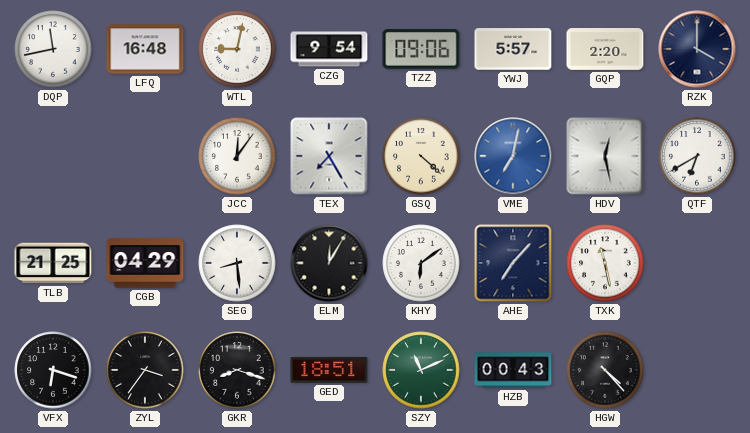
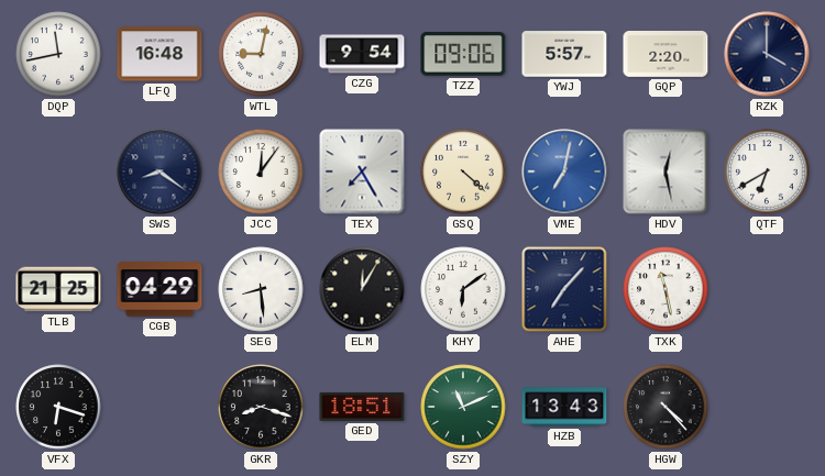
SWS: none -> 8:21 (159, 171)
ZYL: 3:36 -> none (145, 370)
HZB: 00:43 -> 13:43 (564, 407)
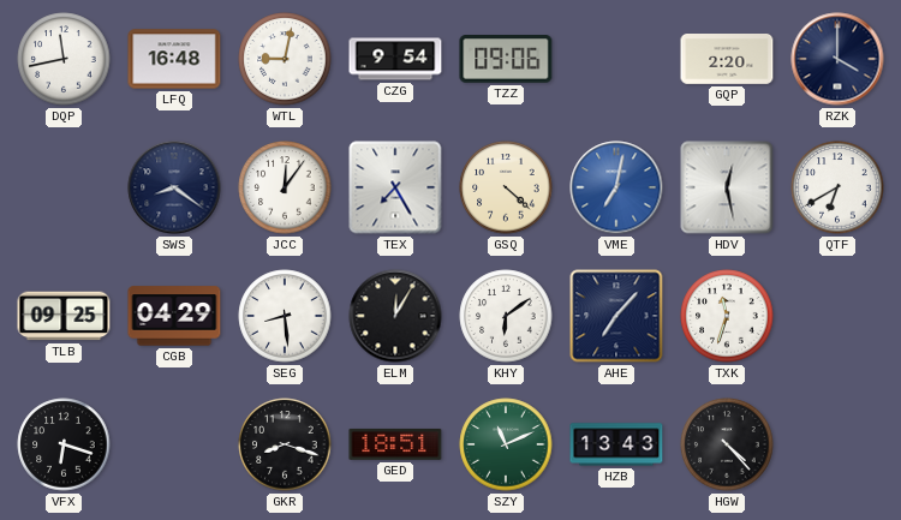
YWJ: 5:57 -> none (564, 54)
TLB: 21:25 -> 09:25 (64, 316)
TXK: 11:28 -> 11:33 (727, 316)
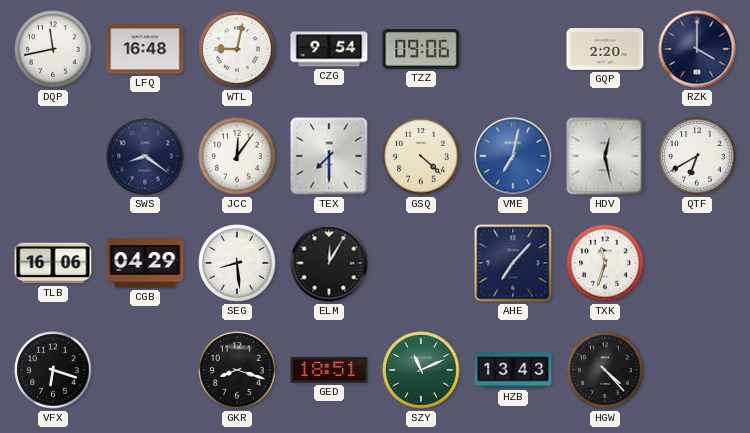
TEX: 7:25 -> 7:30 (329, 156)
TLB: 09:25 -> 16:06 (53, 263)
KHY: 6:09 -> none (506, 316)
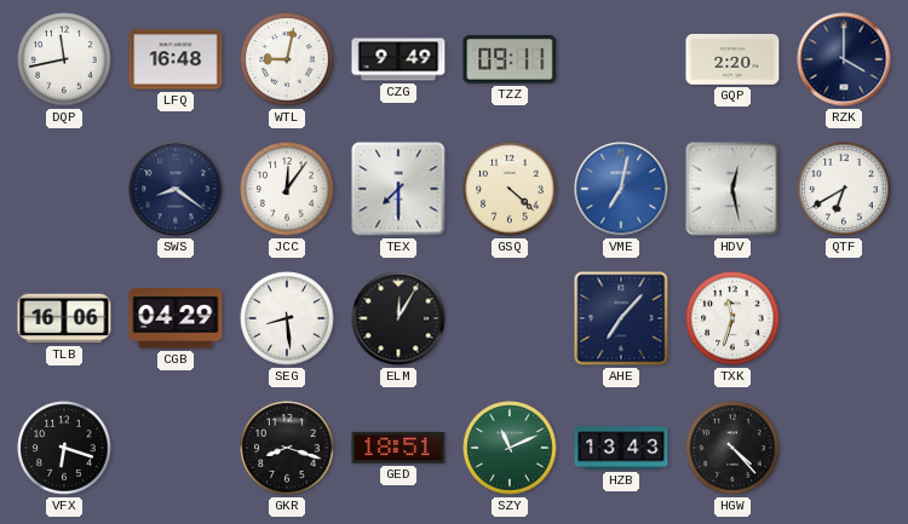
CZG: 9:54 -> 9:49 (398, 59)
TZZ: 09:06 -> 09:11 (510, 61)
